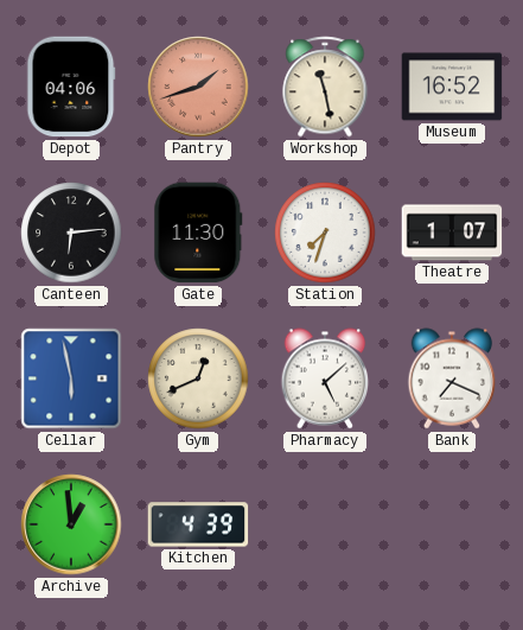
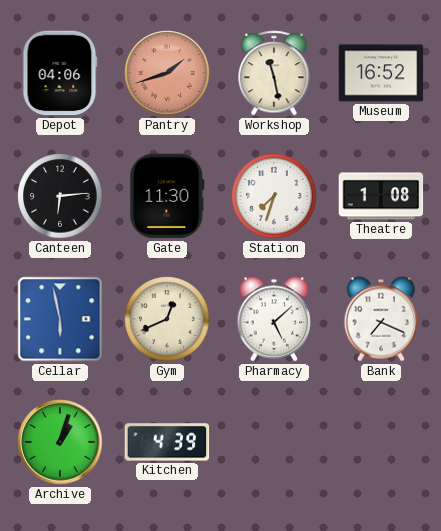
Theatre: 1:07 -> 1:08 (381, 196)
Archive: 12:59 -> 1:03 (60, 442)
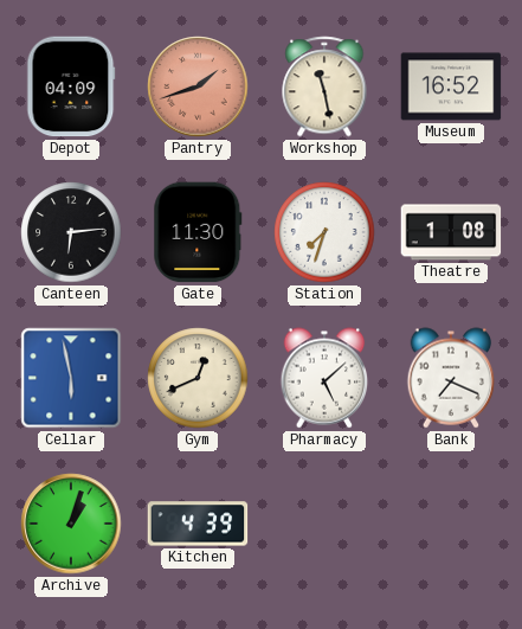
Depot: 04:06 -> 04:09 (71, 86)
